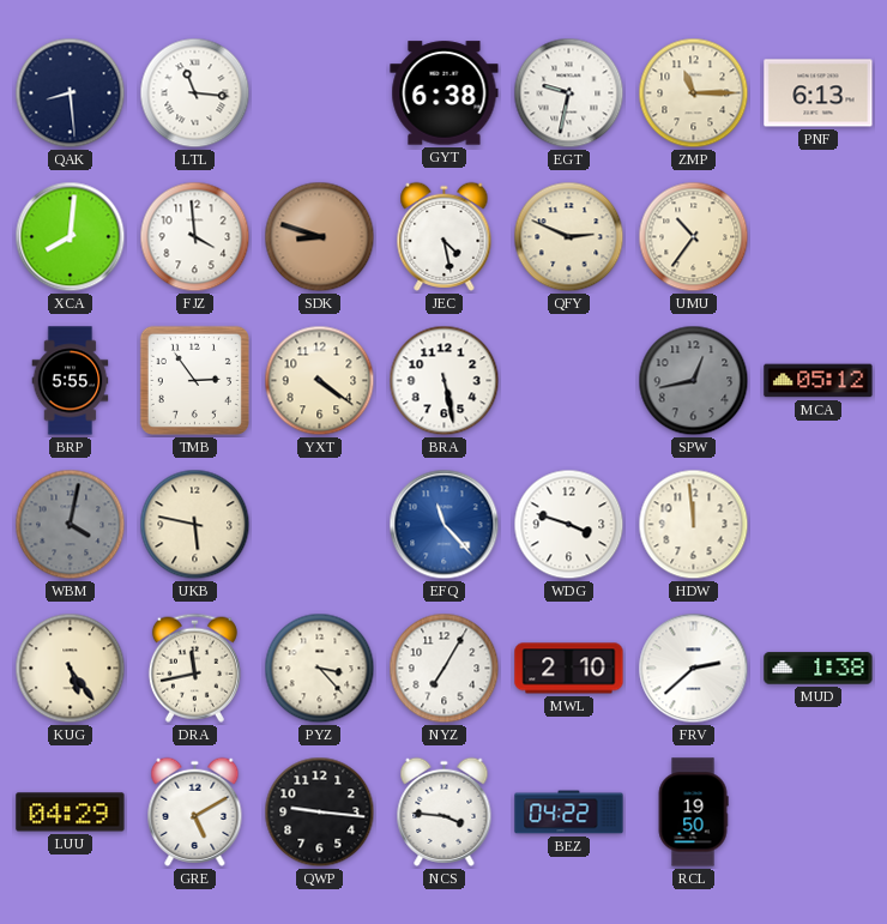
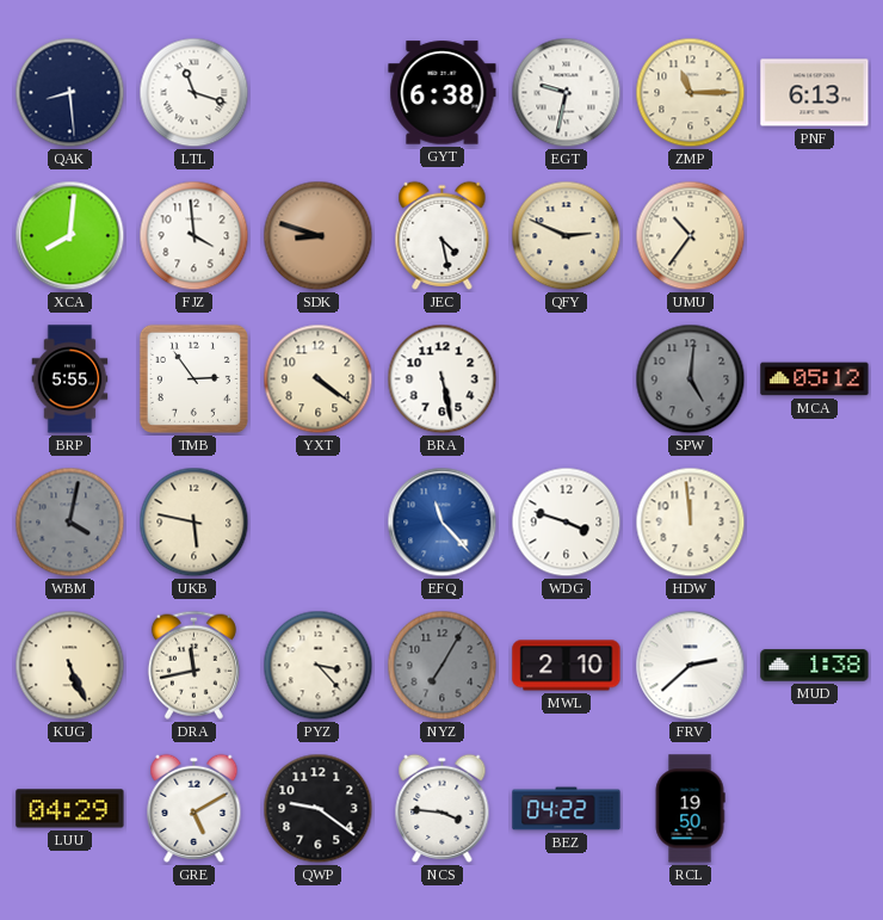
LTL: 11:16 -> 11:18 (194, 93)
SPW: 12:43 -> 5:01 (691, 379)
KUG: 5:24 -> 5:26 (70, 666)
NYZ dial: white -> grey (443, 666)
QWP: 9:16 -> 9:21 (319, 809)
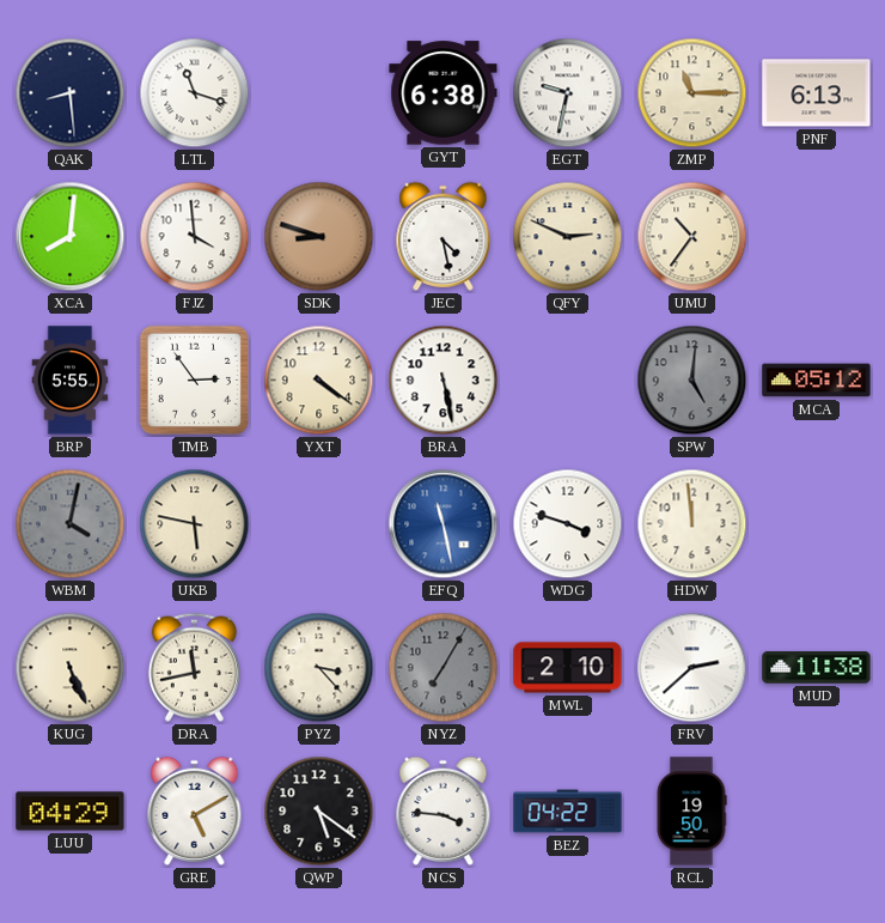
EFQ: 11:23 -> 11:28 (444, 524)
MUD: 1:38 -> 11:38 (817, 668)
QWP: 9:21 -> 5:21 (319, 812)
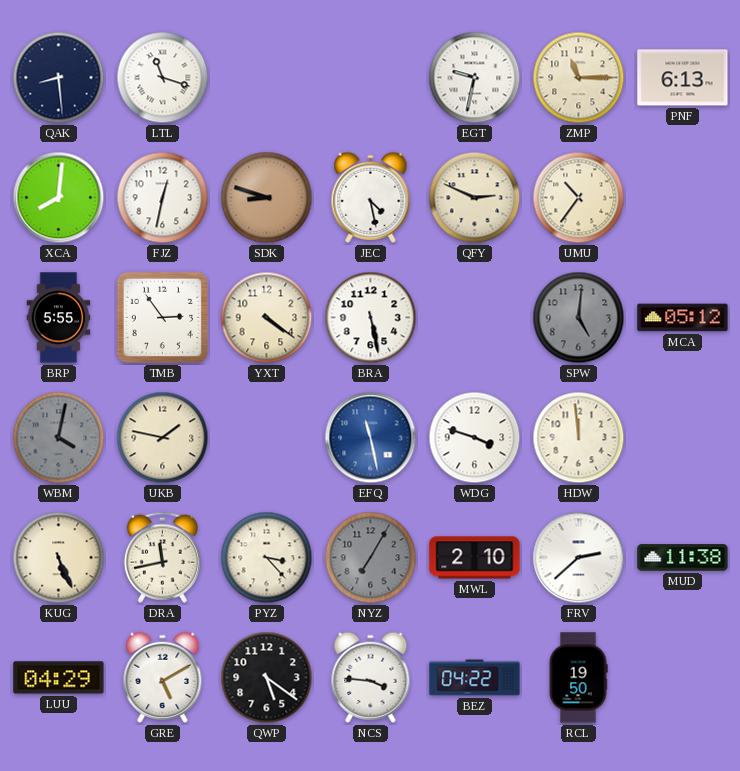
GYT: 6:38 -> none (444, 93)
FJZ: 3:59 -> 12:32 (163, 198)
UKB: 5:47 -> 1:47 (163, 438)
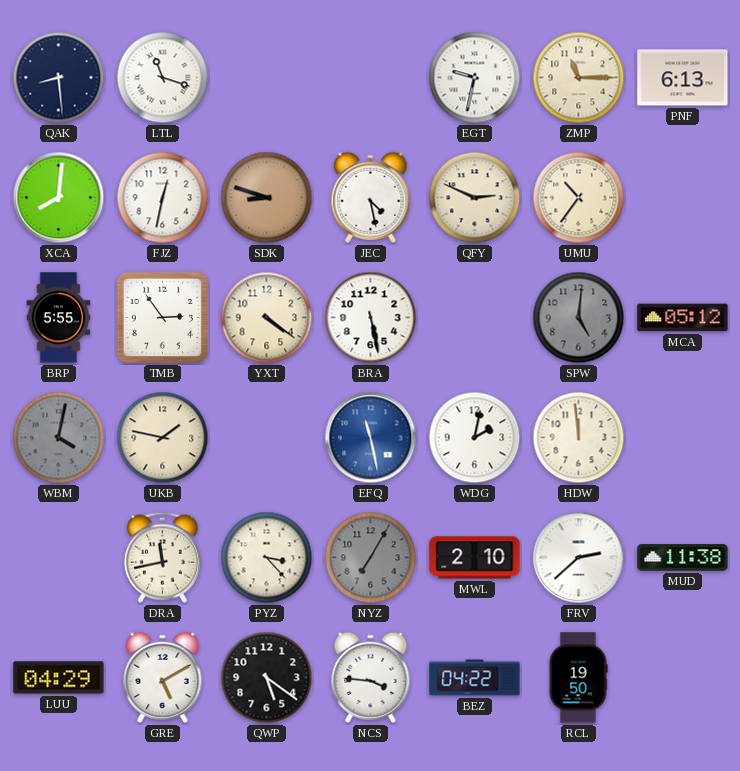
WDG: 3:48 -> 2:02 (475, 438)
KUG: 5:26 -> none (59, 558)
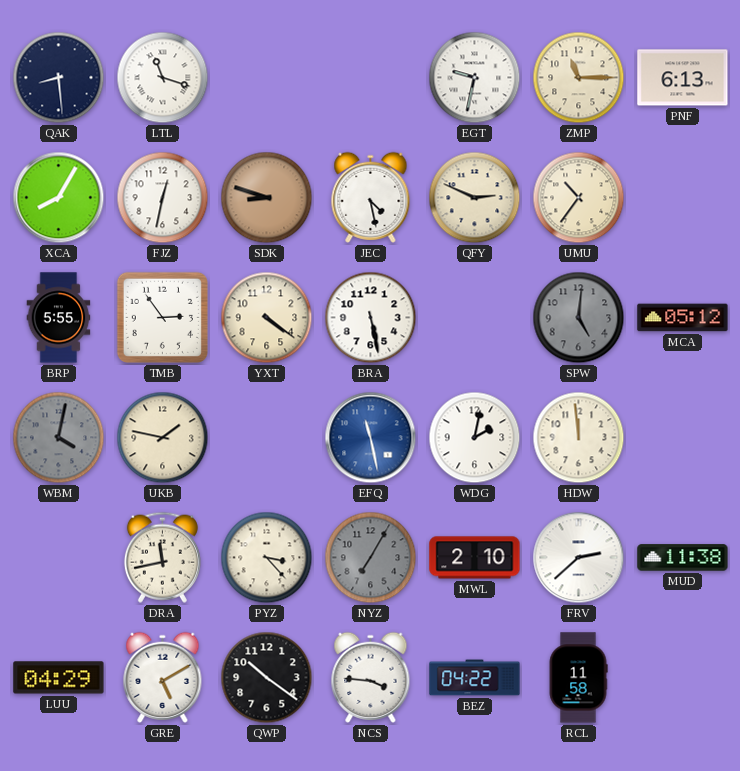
XCA: 8:01 -> 8:05 (59, 198)
QWP: 5:21 -> 10:21 (267, 678)
RCL: 19:50 -> 11:58 (578, 678)
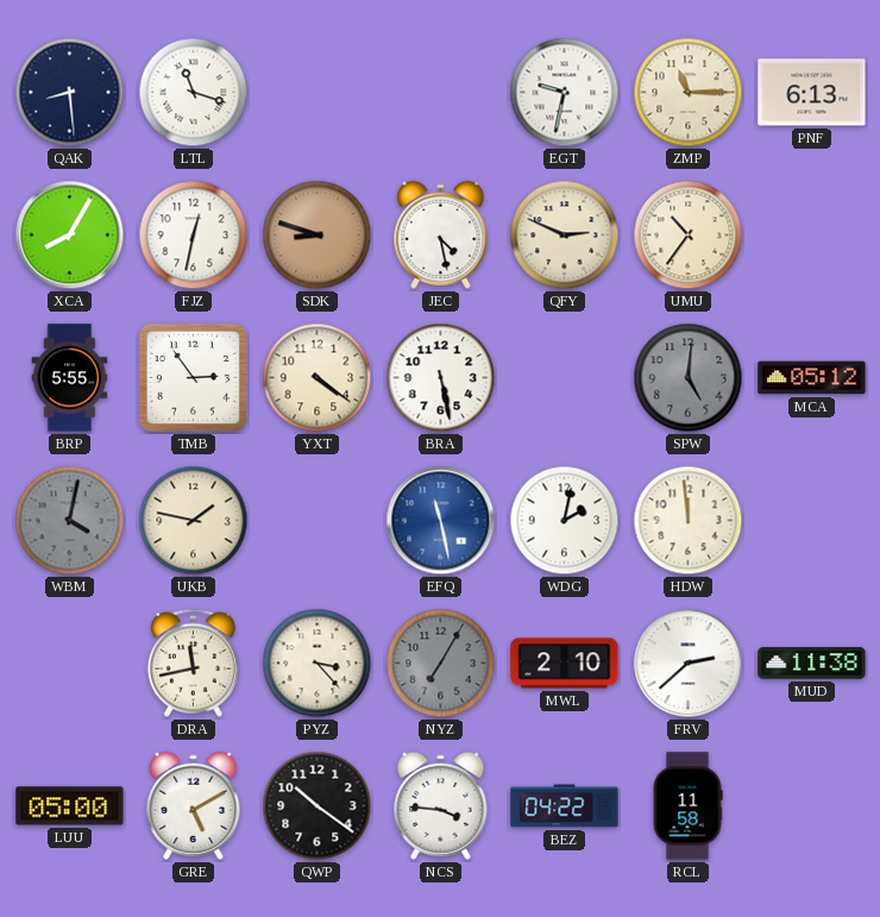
LUU: 04:29 -> 05:00 (70, 806)
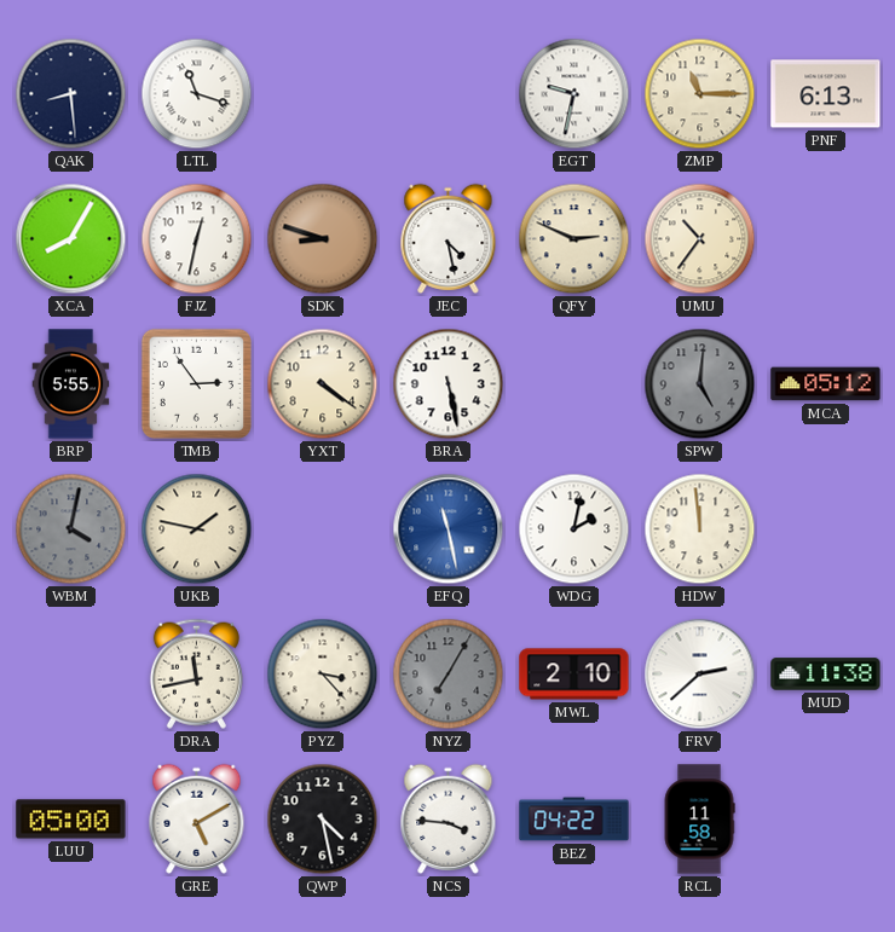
QWP: 10:21 -> 4:28 (323, 820)
